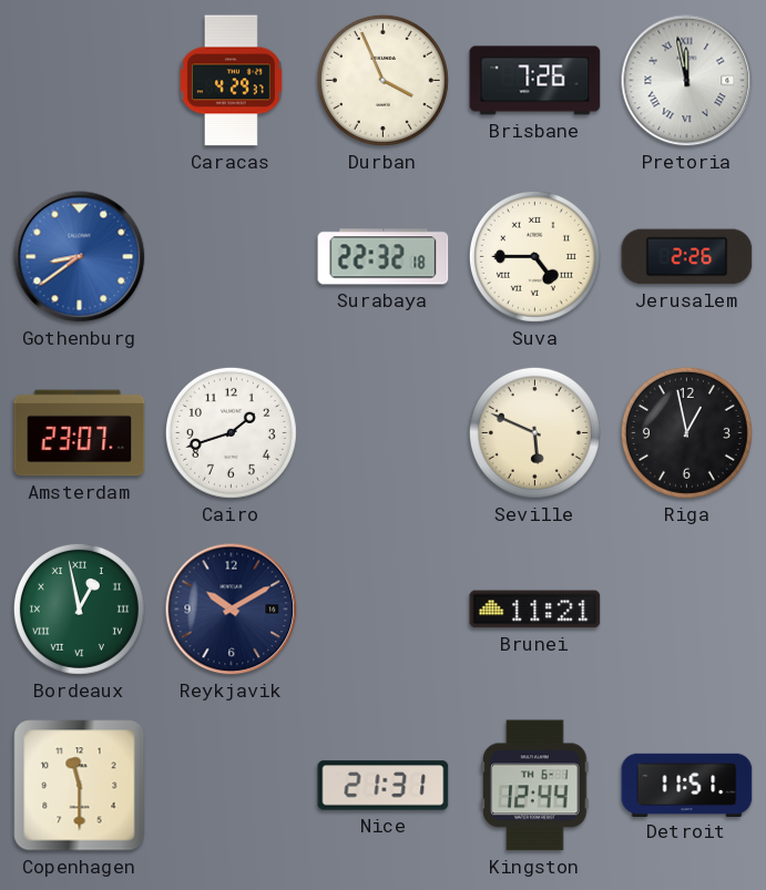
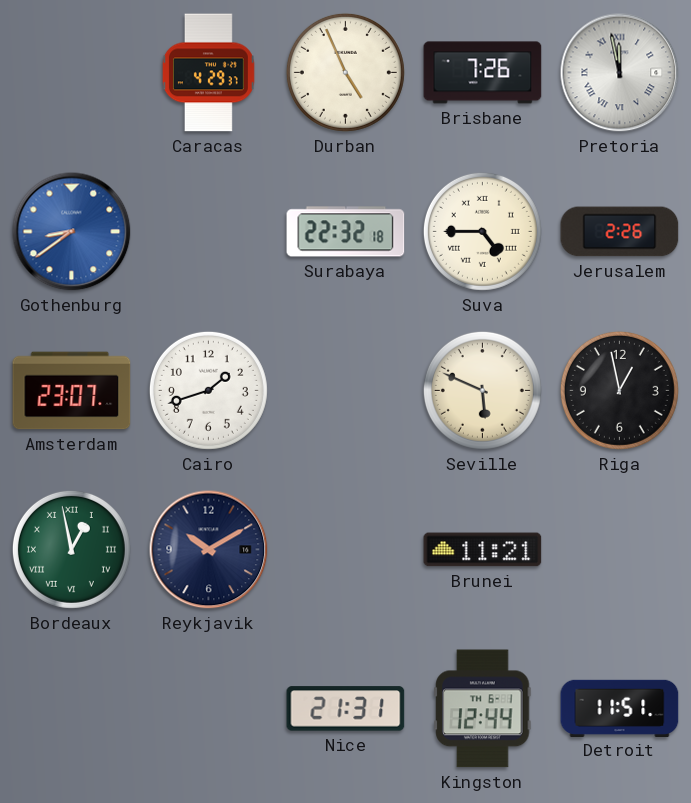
Durban: 3:56 -> 4:56 (345, 72)
Copenhagen: 11:30 -> none (80, 786)
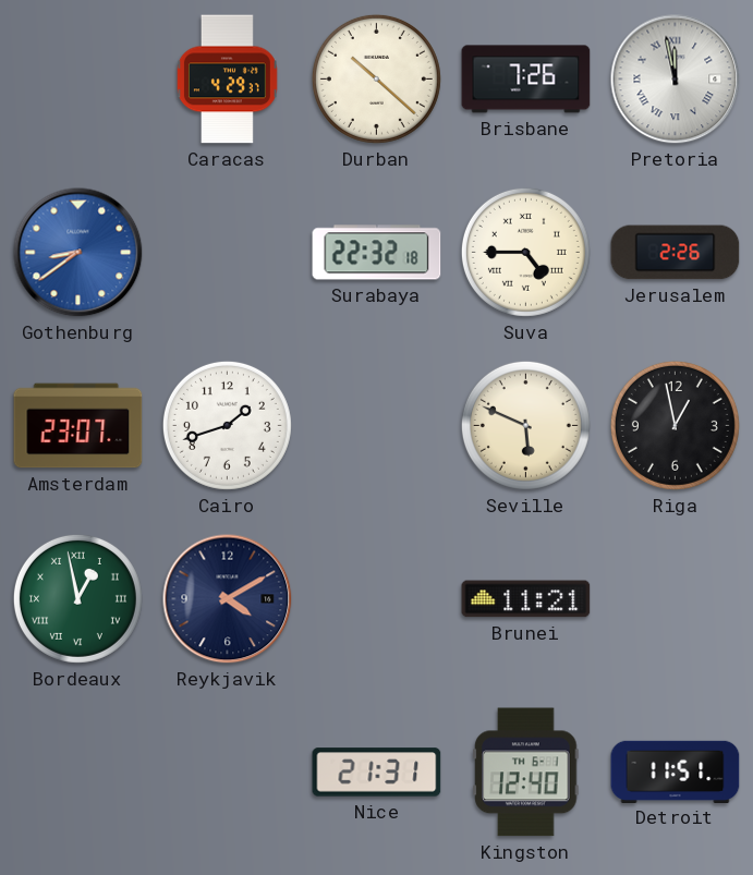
Durban: 4:56 -> 10:22 (376, 78)
Reykjavik: 10:10 -> 4:10 (228, 599)
Kingston: 12:44 -> 12:40 (526, 773)
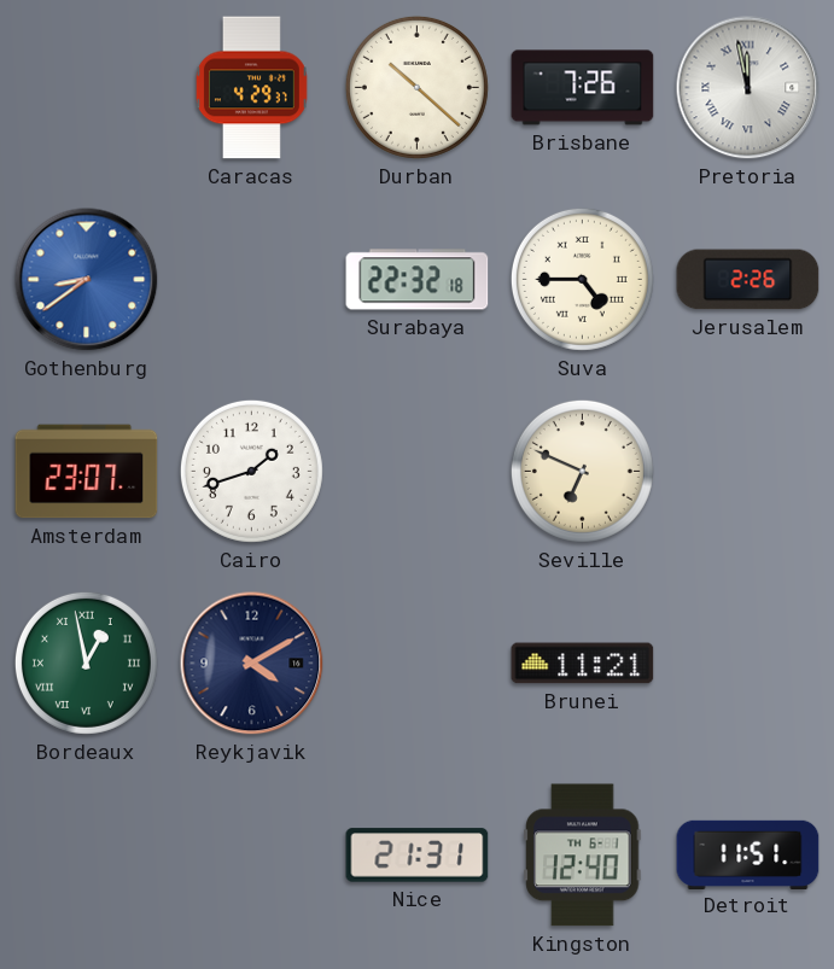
Seville: 5:49 -> 6:49 (582, 471)
Riga: 12:58 -> none (675, 425)
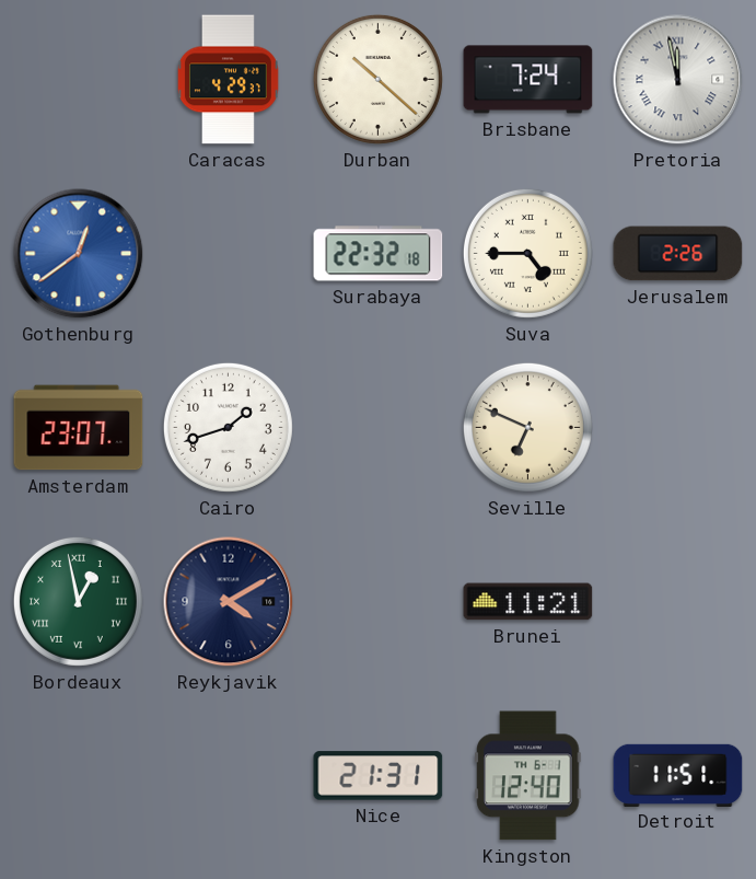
Brisbane: 7:26 -> 7:24 (528, 80)
Gothenburg: 8:39 -> 12:39 (79, 254)
